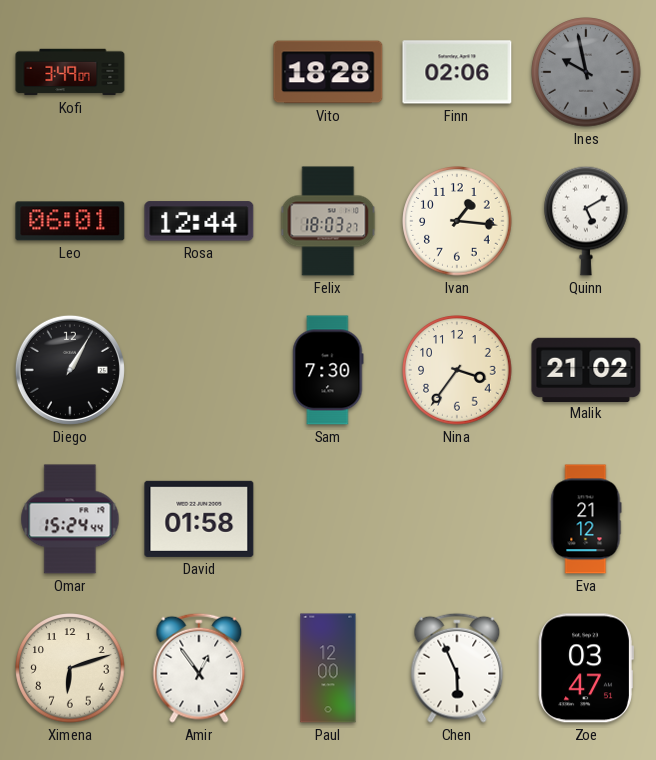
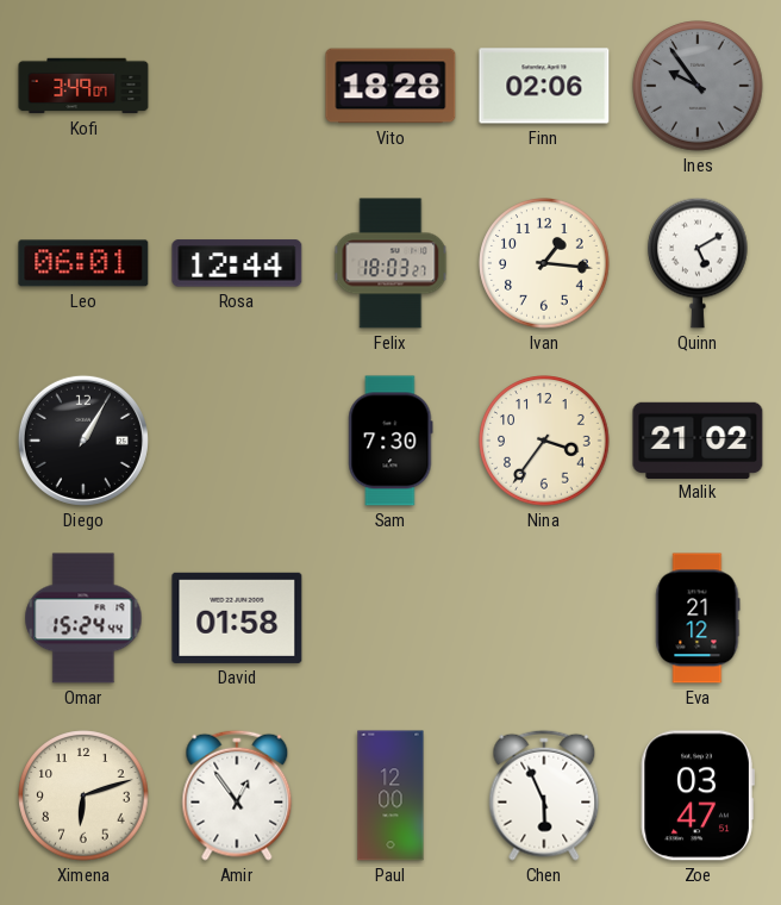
Ines: 9:58 -> 9:54 (698, 86)
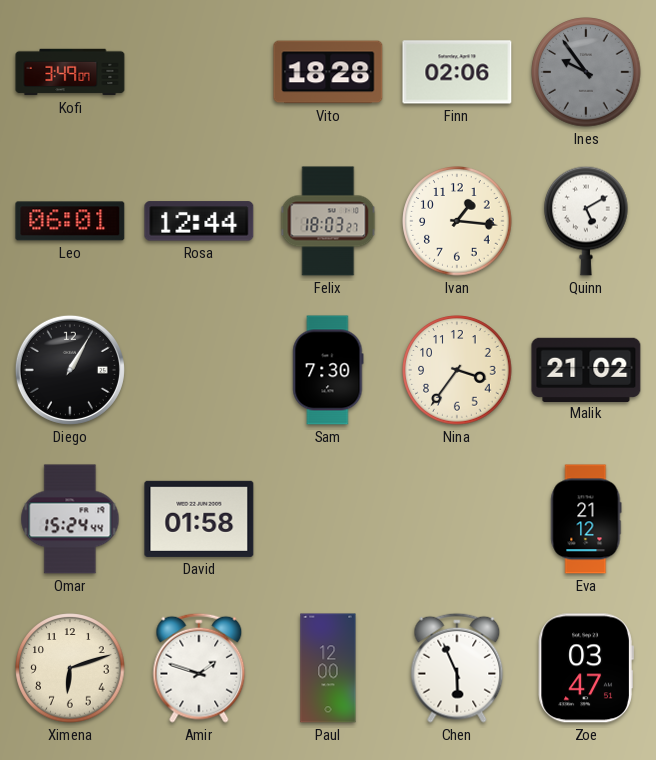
Amir: 12:54 -> 1:48 (199, 668)
